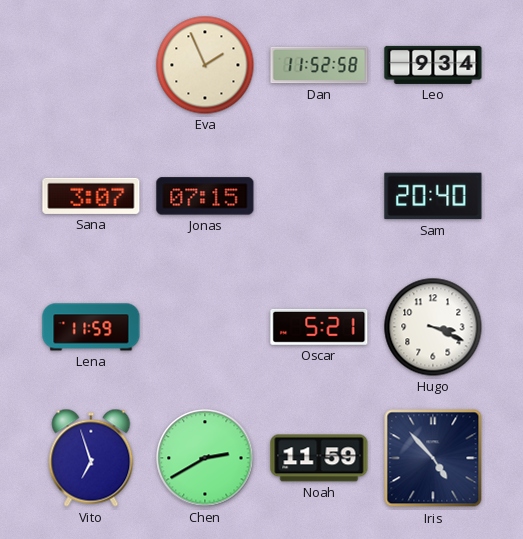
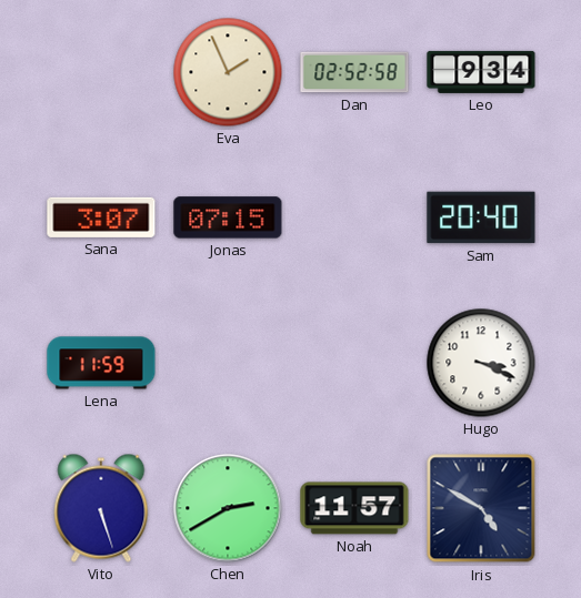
Dan: 11:52 -> 02:52 (354, 72)
Oscar: 5:21 -> none (319, 327)
Vito: 6:57 -> 5:27 (101, 508)
Noah: 11:59 -> 11:57 (354, 508)
Iris: 4:53 -> 4:50 (481, 508)
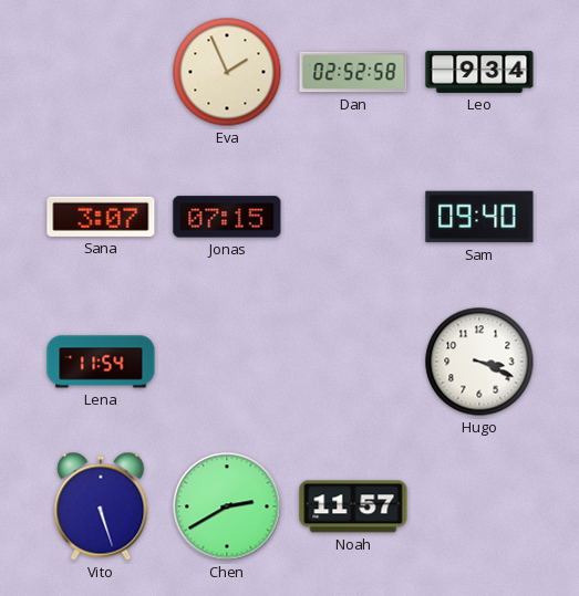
Sam: 20:40 -> 09:40 (479, 217)
Lena: 11:59 -> 11:54 (101, 362)
Iris: 4:50 -> none (481, 508)
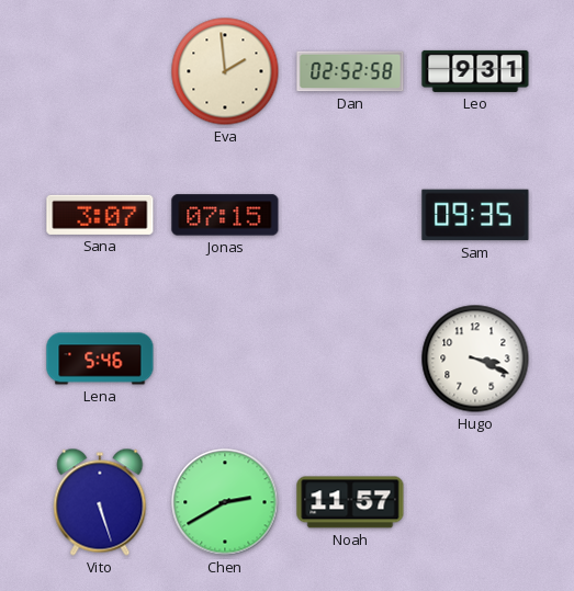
Eva: 1:56 -> 1:59 (225, 71)
Leo: 9:34 -> 9:31 (475, 71)
Sam: 09:40 -> 09:35 (475, 215)
Lena: 11:54 -> 5:46 (100, 359)
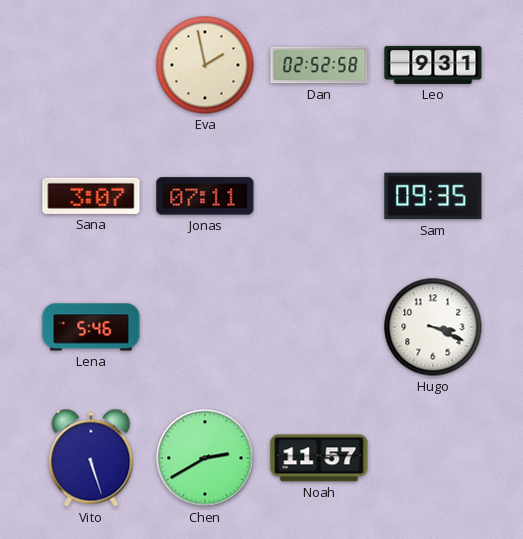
Eva: 1:59 -> 1:58 (205, 65)
Jonas: 07:15 -> 07:11 (205, 196)
